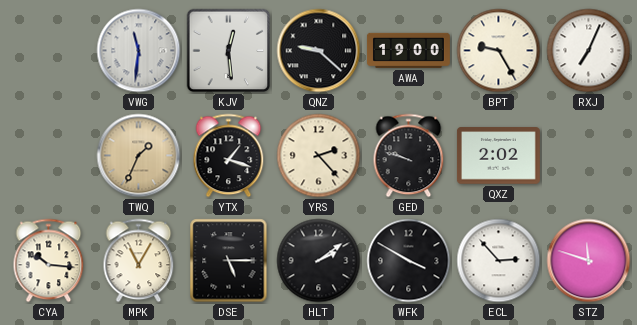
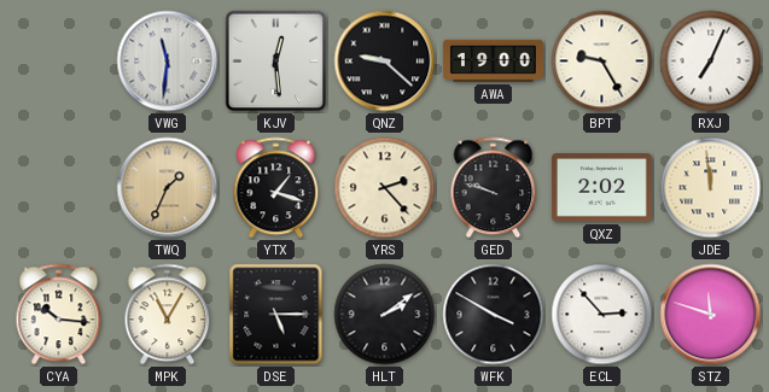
JDE: none -> 11:59 (711, 188)
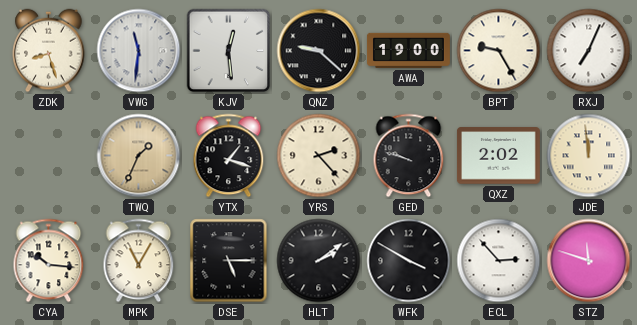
ZDK: none -> 8:27 (49, 51)
